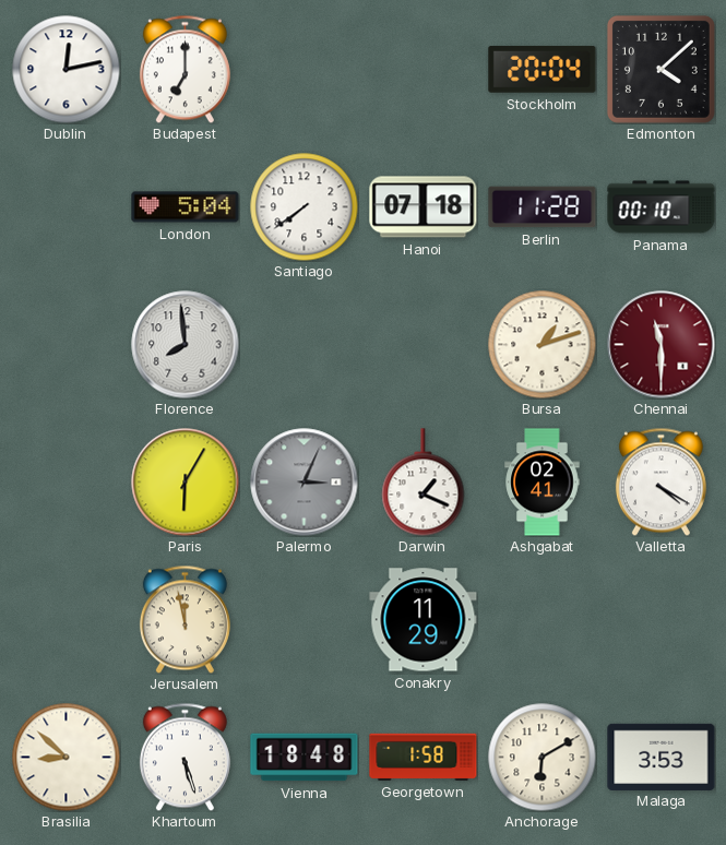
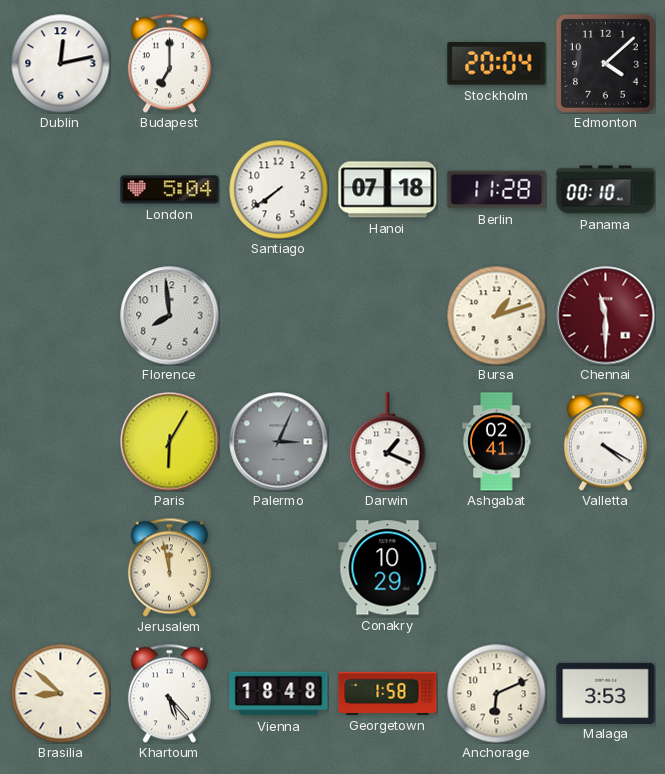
Conakry: 11:29 -> 10:29 (388, 568)
Khartoum: 5:27 -> 5:23 (169, 693)
Anchorage: 6:10 -> 6:11 (497, 694)
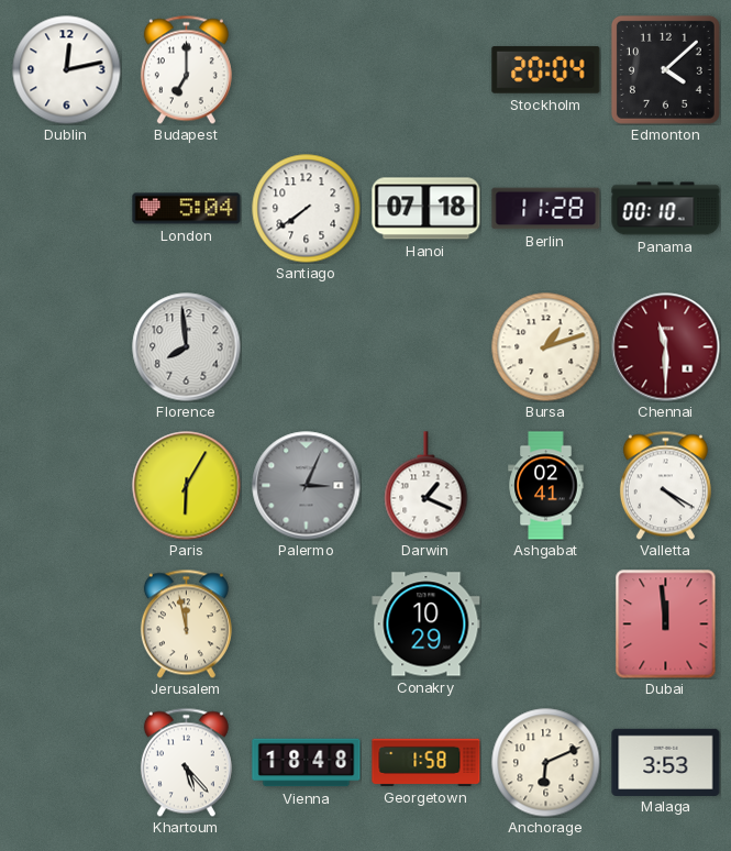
Dubai: none -> 11:59 (666, 625)
Brasilia: 8:52 -> none (61, 694)
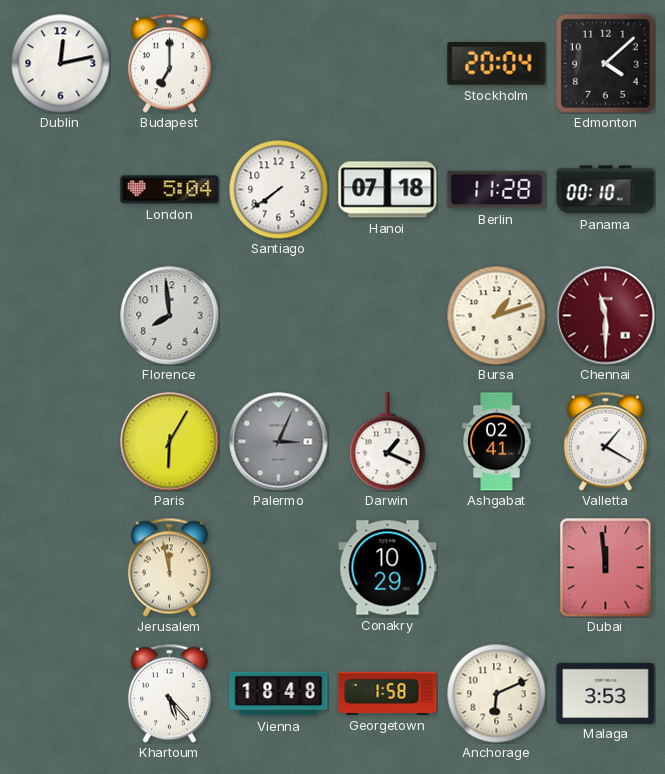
Valletta: 4:20 -> 1:20 (605, 441)
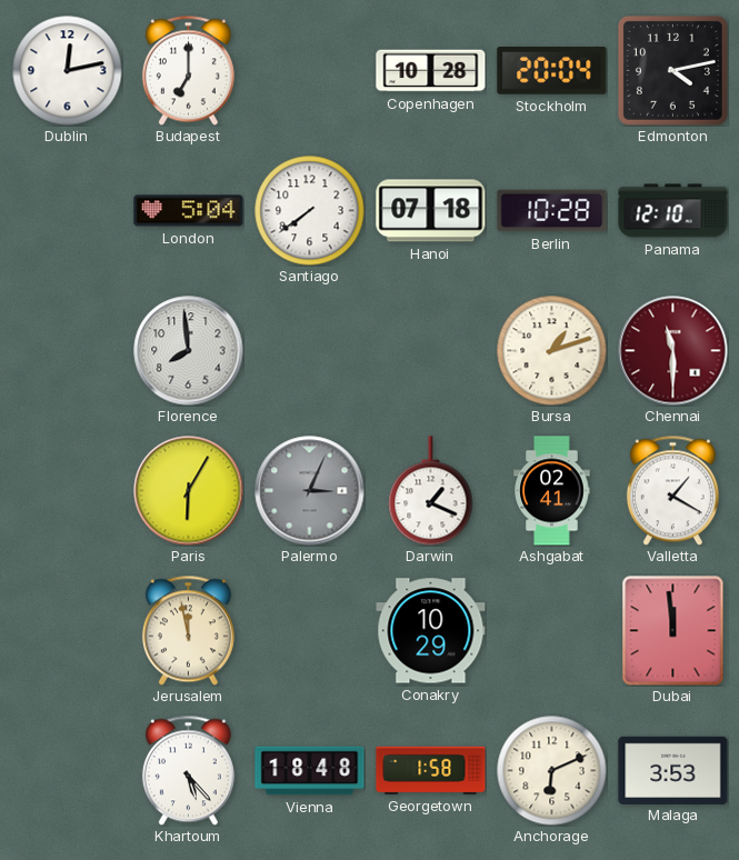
Copenhagen: none -> 10:28 (431, 71)
Edmonton: 4:08 -> 4:13 (672, 70)
Berlin: 11:28 -> 10:28 (552, 211)
Panama: 00:10 -> 12:10 (673, 211)
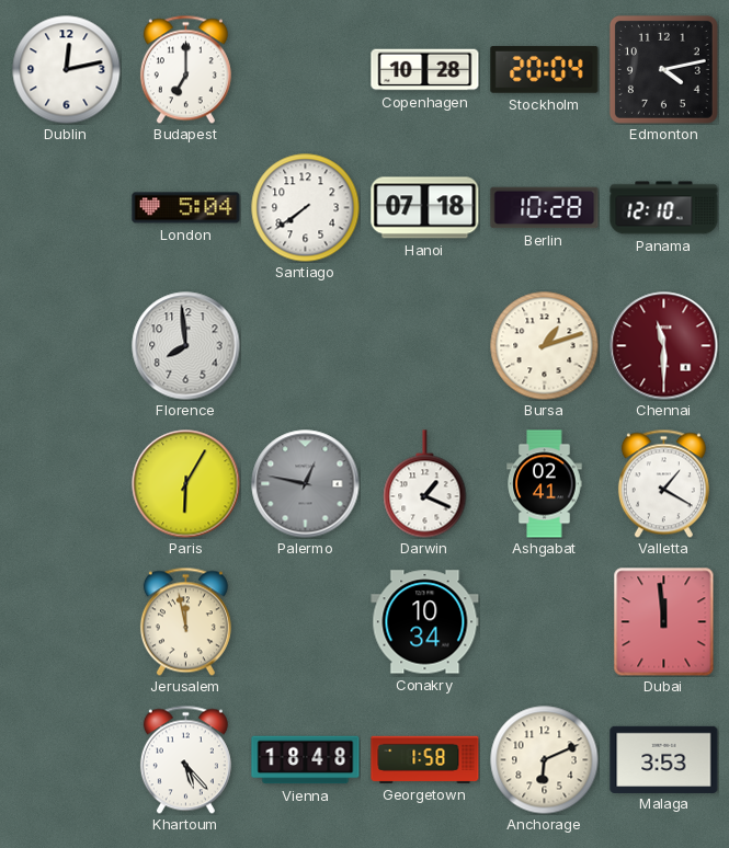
Palermo: 3:04 -> 12:47 (306, 484)
Conakry: 10:29 -> 10:34 (425, 622)
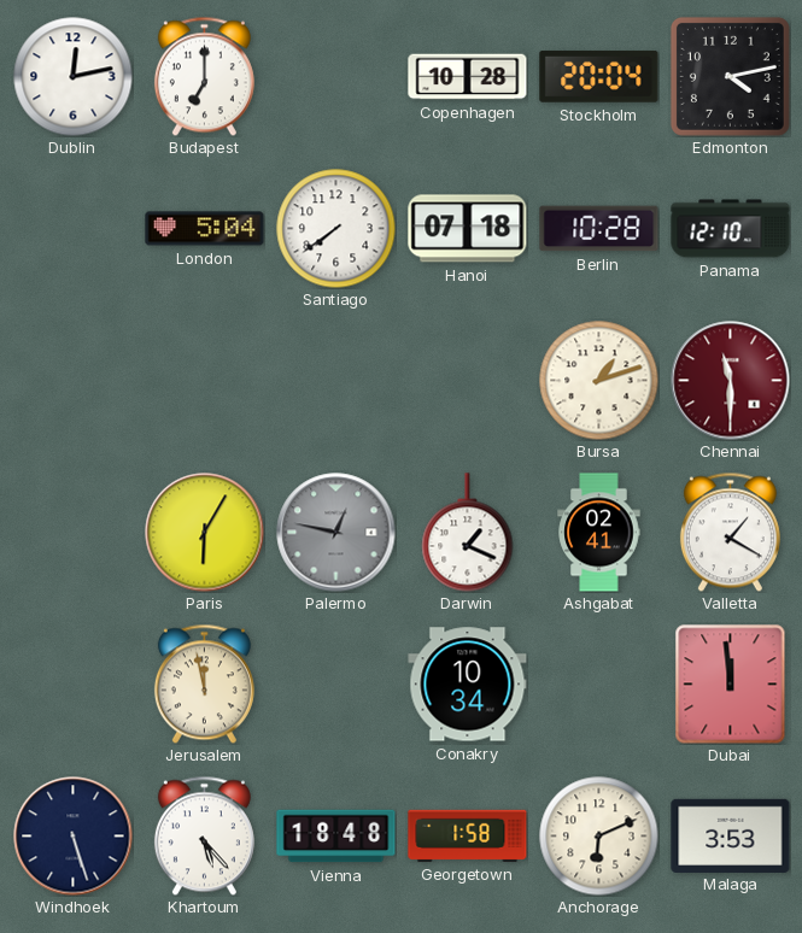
Florence: 7:59 -> none (186, 346)
Windhoek: none -> 5:27 (74, 837)
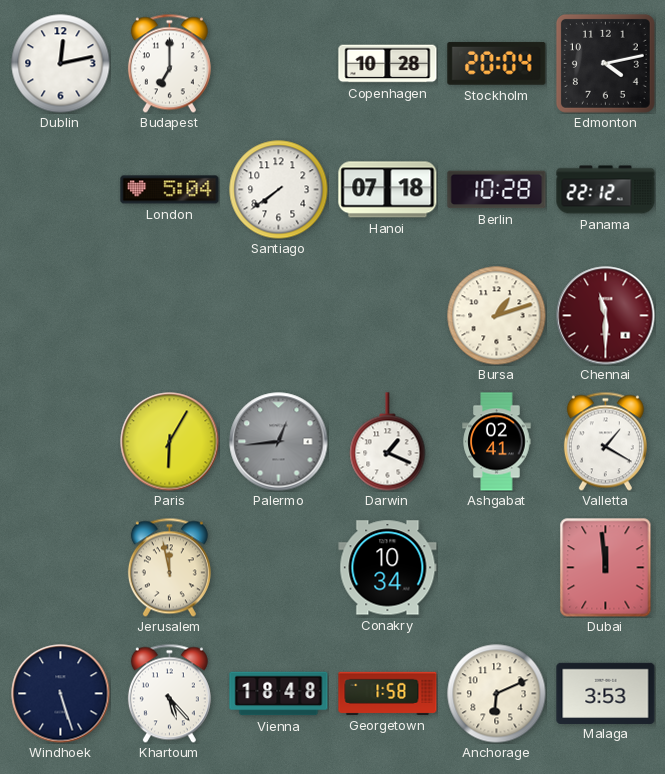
Panama: 12:10 -> 22:12 (606, 190)
Palermo: 12:47 -> 12:44 (279, 442)
